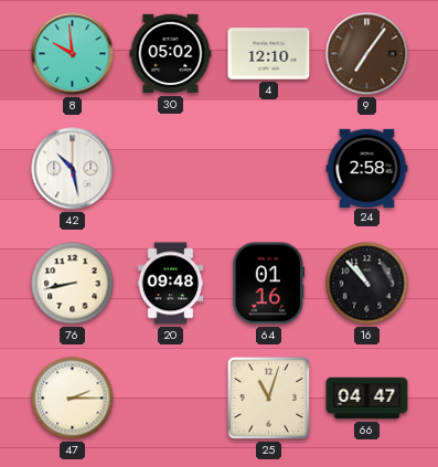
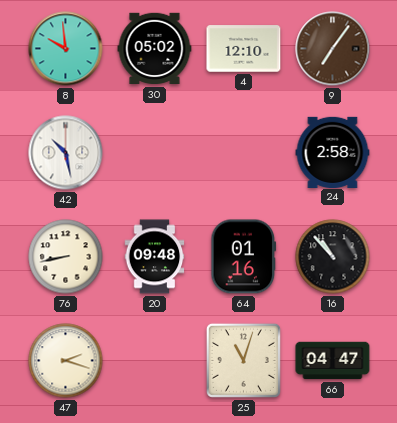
47: 2:15 -> 2:18 (66, 361)
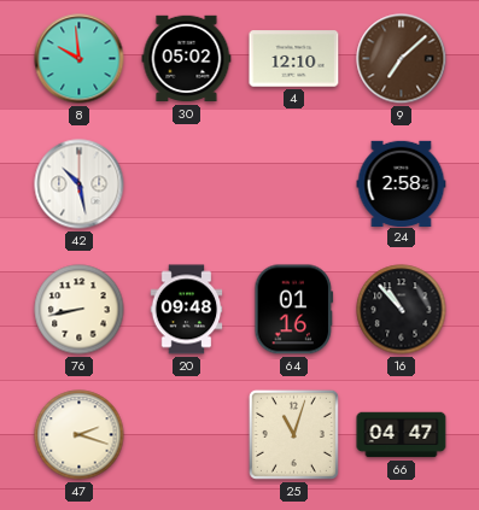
9: 7:06 -> 7:08 (402, 59)
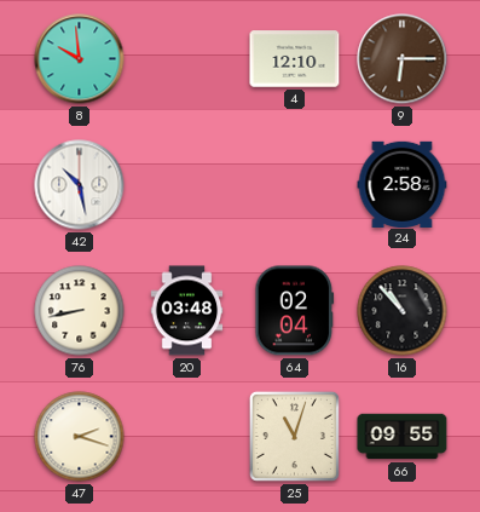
30: 05:02 -> none (187, 59)
9: 7:08 -> 6:15 (403, 59)
20: 09:48 -> 03:48 (187, 311)
64: 01:16 -> 02:04 (295, 311)
66: 04:47 -> 09:55 (403, 437)
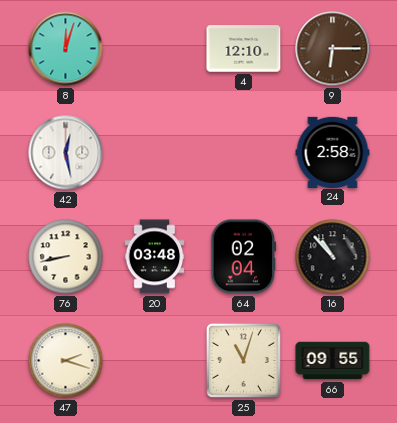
8: 9:59 -> 12:03 (66, 49)
42: 10:28 -> 12:28 (66, 153)
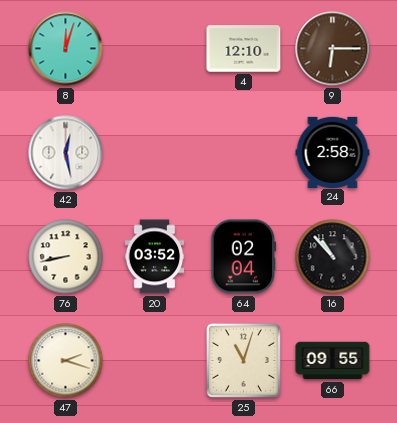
20: 03:48 -> 03:52 (155, 257)
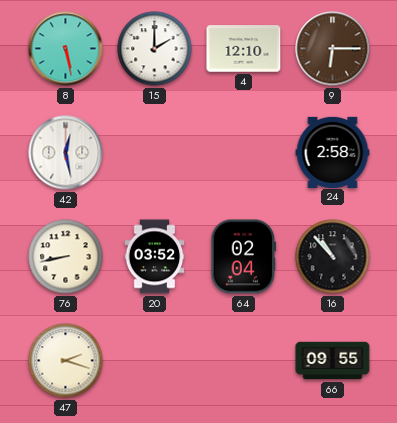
8: 12:03 -> 5:28 (66, 49)
15: none -> 2:00 (155, 49)
25: 11:03 -> none (243, 360)
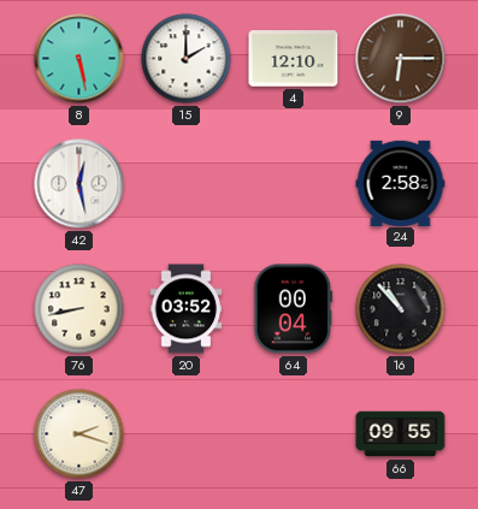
64: 02:04 -> 00:04 (294, 309)
